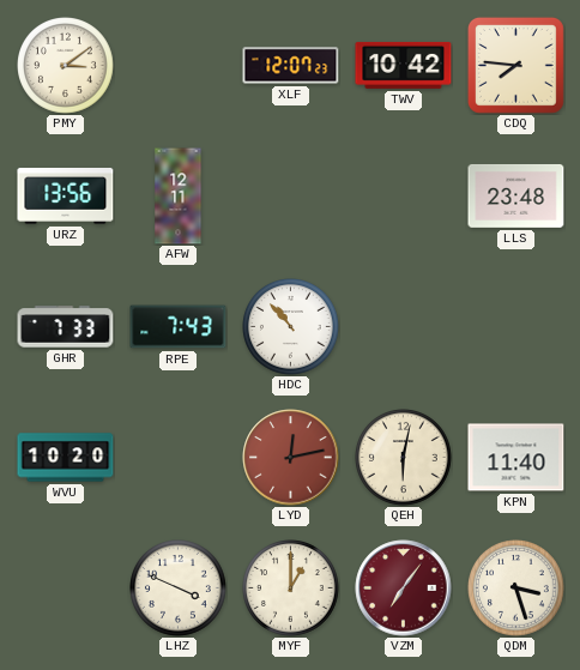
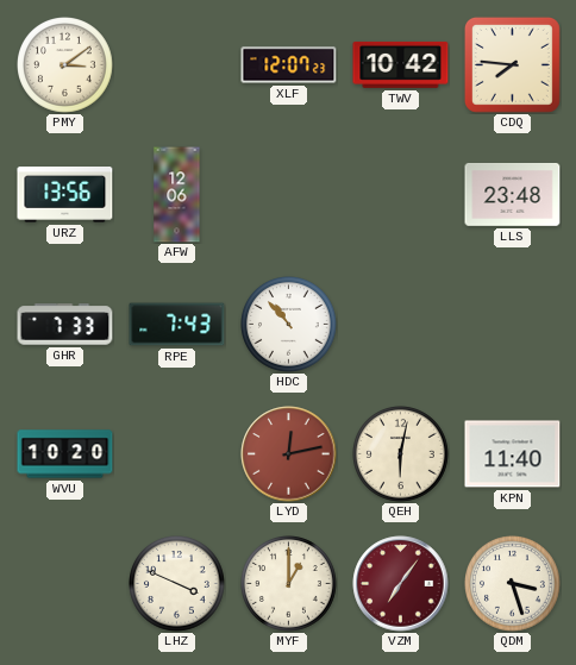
AFW: 12:11 -> 12:06 (177, 195)
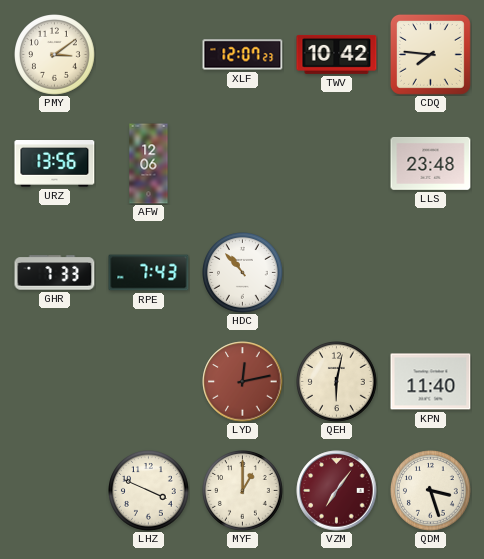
WVU: 10:20 -> none (65, 454)
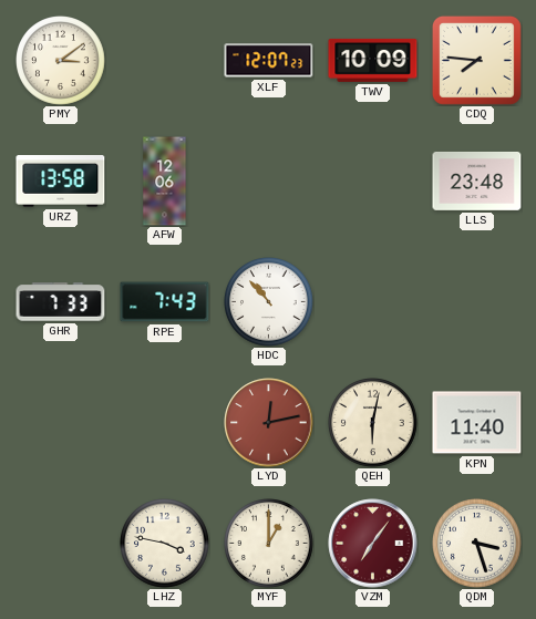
TWV: 10:42 -> 10:09 (373, 60)
URZ: 13:56 -> 13:58 (61, 182)
LHZ: 3:49 -> 3:47 (165, 544)
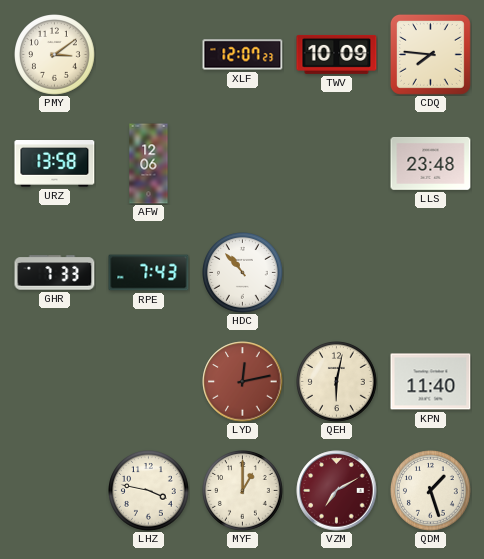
VZM: 7:06 -> 7:10 (337, 491)
QDM: 3:27 -> 1:27 (431, 491)
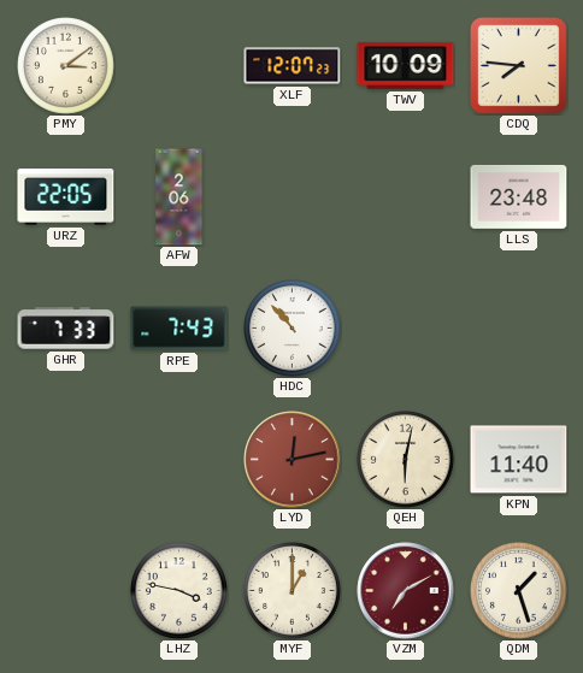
URZ: 13:58 -> 22:05 (66, 197)
AFW: 12:06 -> 2:06 (179, 197)
